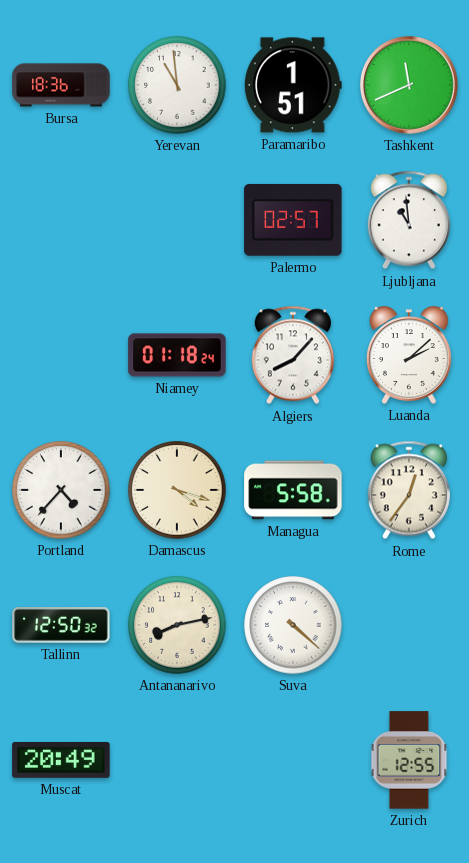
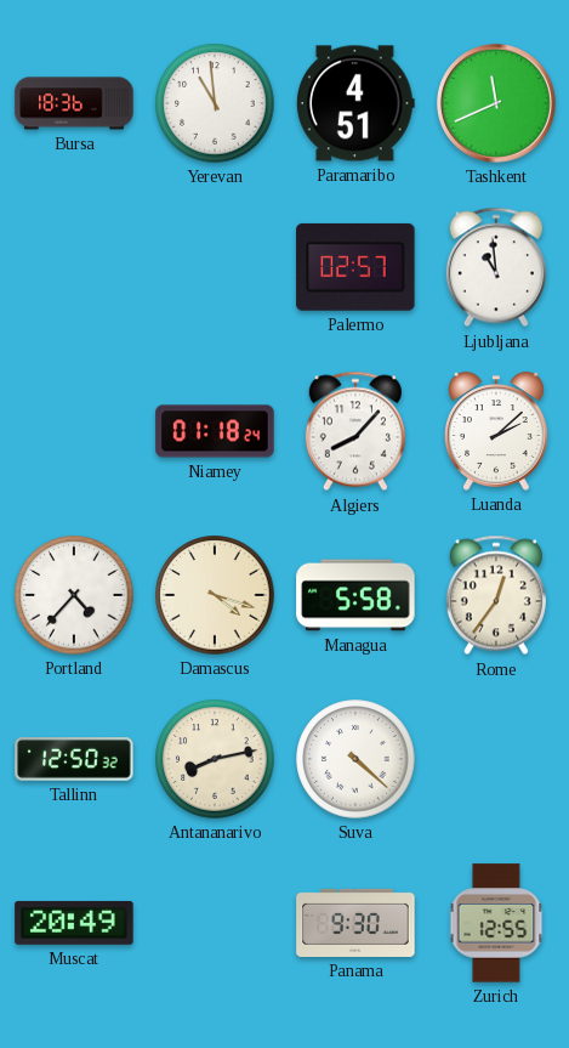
Paramaribo: 1:51 -> 4:51 (355, 103)
Panama: none -> 9:30 (355, 923)
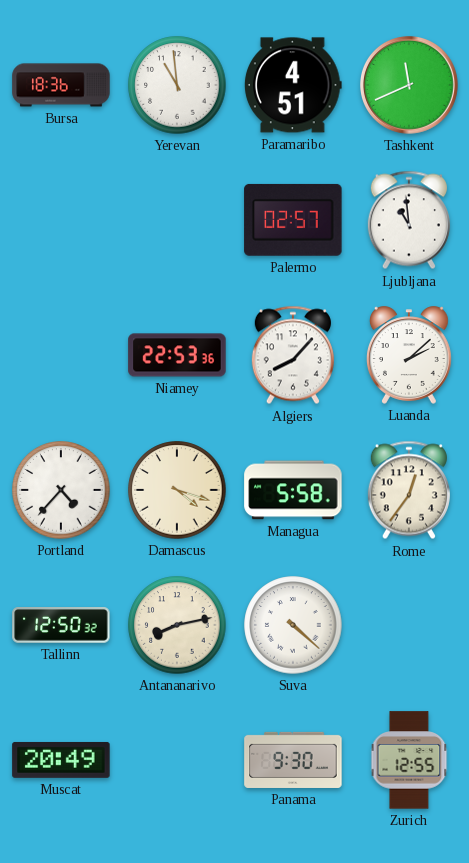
Niamey: 01:18 -> 22:53 (177, 355)
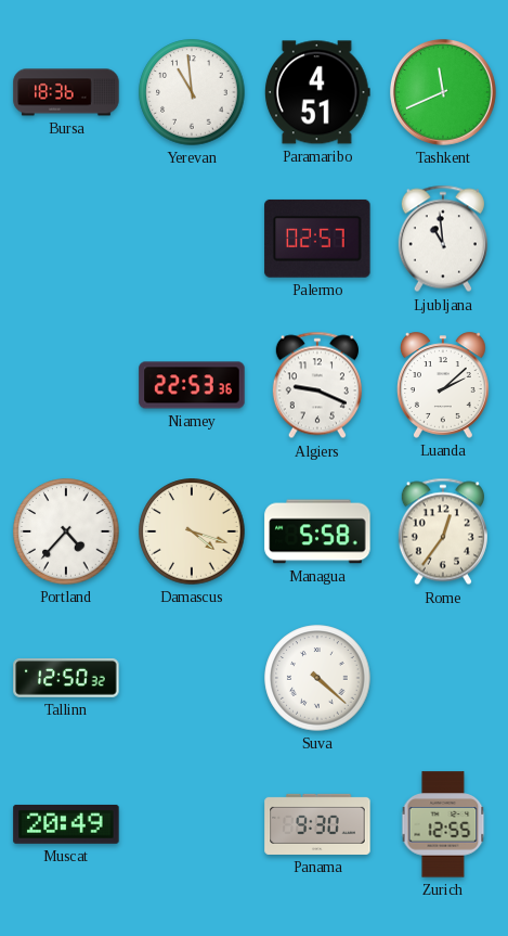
Algiers: 8:07 -> 9:19 (317, 385)
Antananarivo: 8:13 -> none (177, 625)
